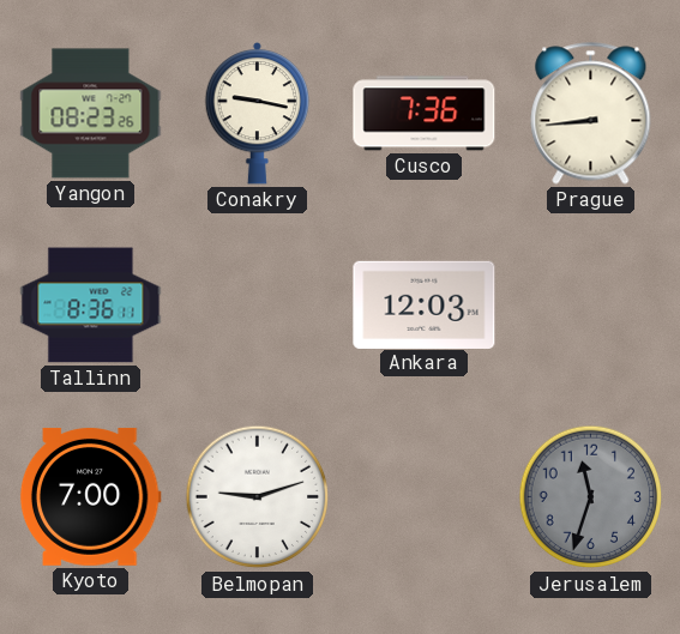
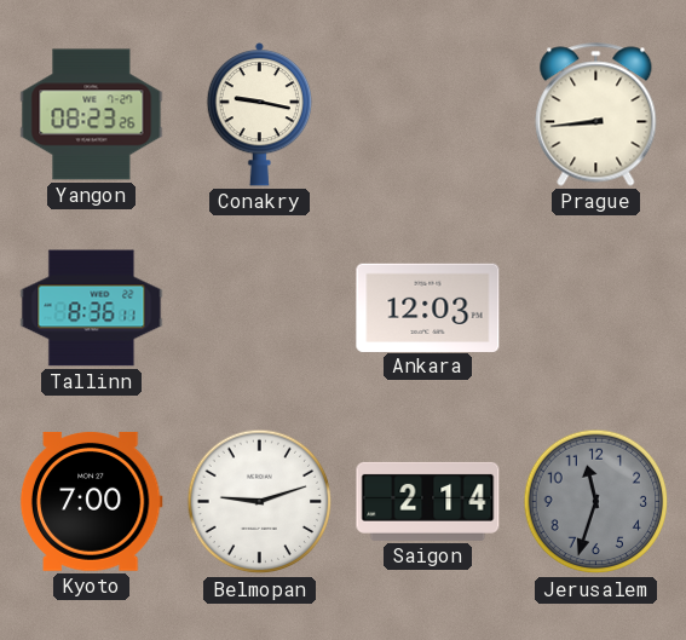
Cusco: 7:36 -> none (425, 114)
Saigon: none -> 2:14 (428, 501)
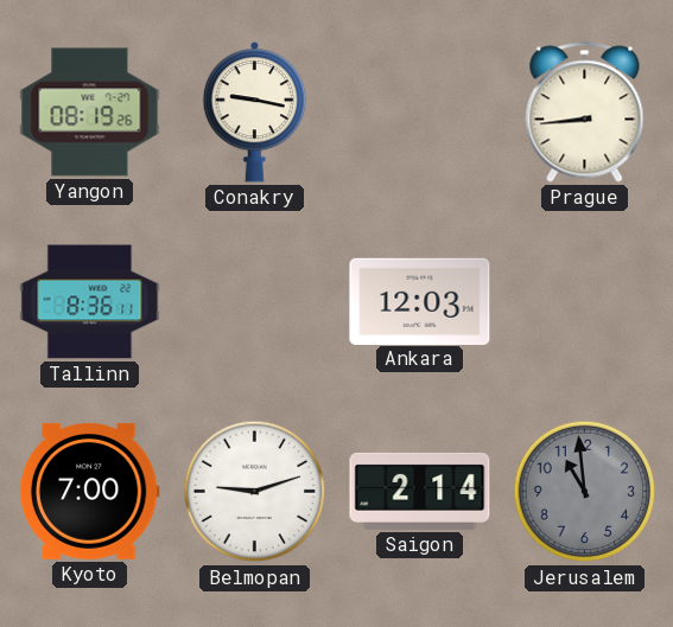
Yangon: 08:23 -> 08:19 (90, 113)
Jerusalem: 11:33 -> 10:59 (585, 492)
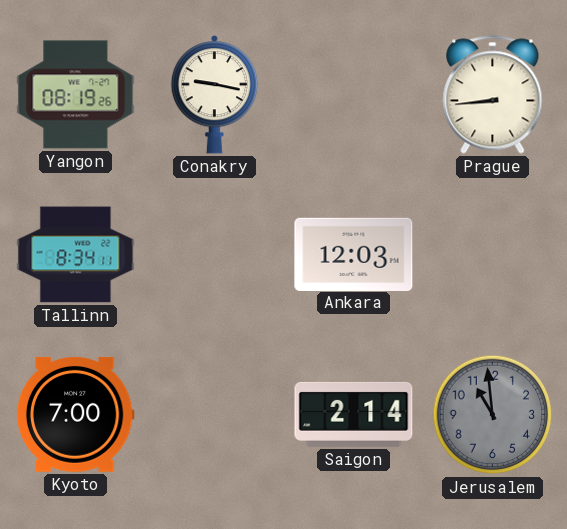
Tallinn: 8:36 -> 8:34 (76, 255)
Belmopan: 9:12 -> none (255, 492)
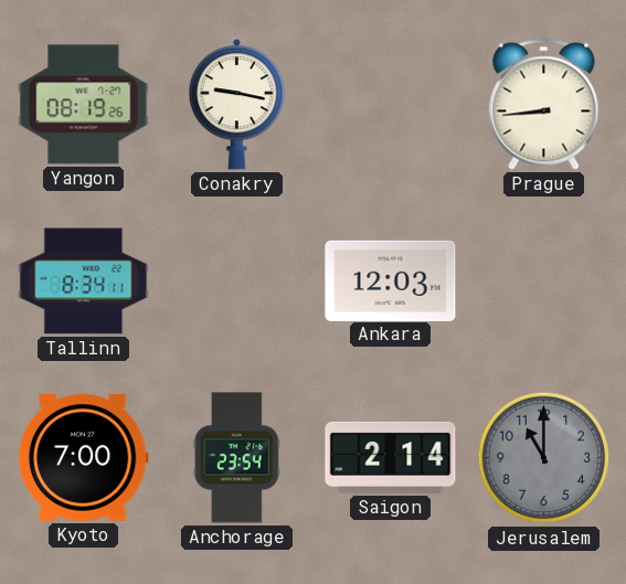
Anchorage: none -> 23:54 (236, 458)
Jerusalem: 10:59 -> 11:00 (544, 458)
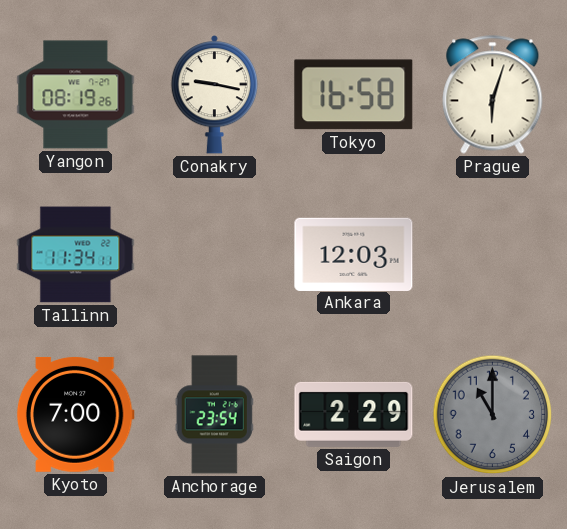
Tokyo: none -> 16:58 (354, 95)
Prague: 8:44 -> 6:03 (493, 95)
Tallinn: 8:34 -> 11:34 (76, 255)
Saigon: 2:14 -> 2:29 (354, 414)
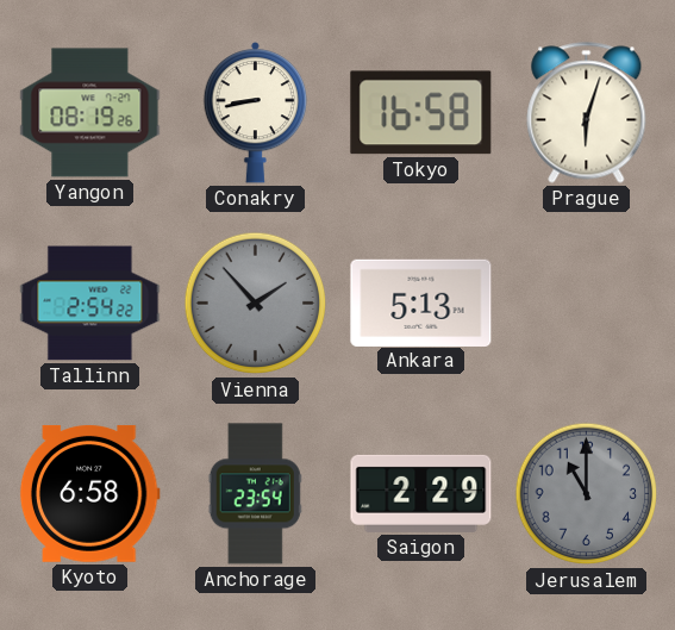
Conakry: 9:17 -> 8:43 (256, 113)
Tallinn: 11:34 -> 2:54 (90, 304)
Vienna: none -> 1:53 (256, 304)
Ankara: 12:03 -> 5:13 (421, 302)
Kyoto: 7:00 -> 6:58 (89, 493)
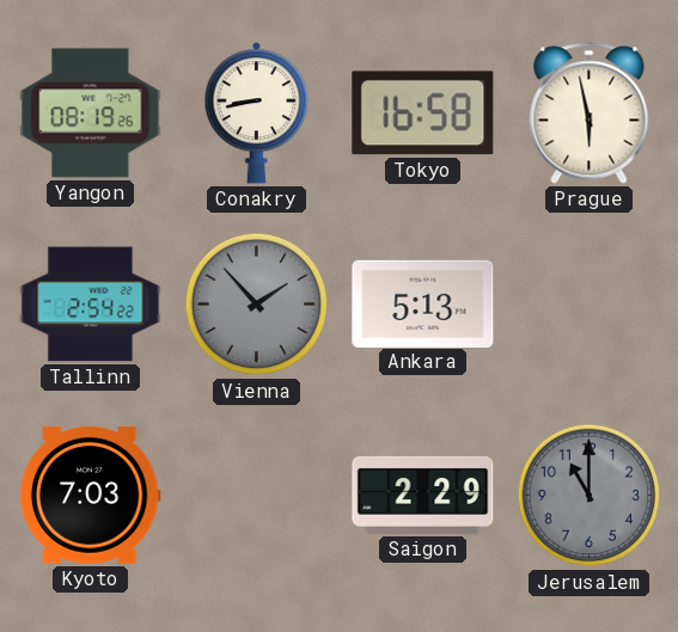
Prague: 6:03 -> 5:58 (590, 113)
Kyoto: 6:58 -> 7:03 (90, 495)
Anchorage: 23:54 -> none (255, 494)
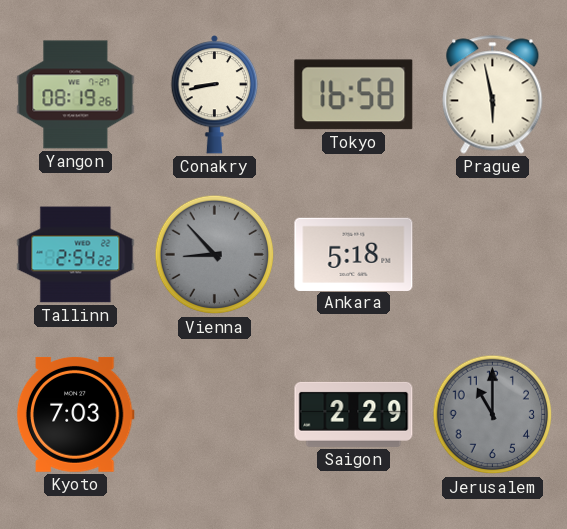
Vienna: 1:53 -> 8:53 (215, 255)
Ankara: 5:13 -> 5:18 (354, 254)
